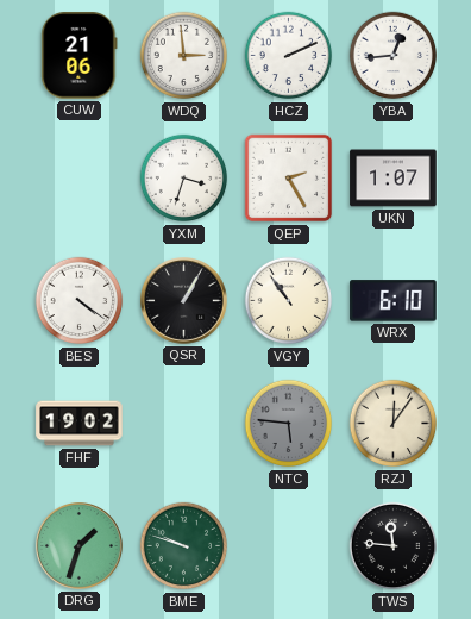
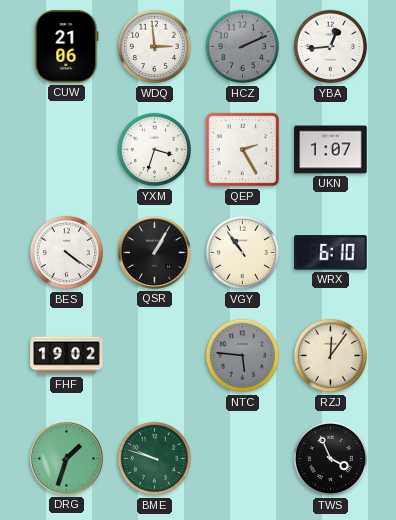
HCZ dial: white -> grey (243, 47)
TWS: 11:46 -> 3:56 (331, 459)
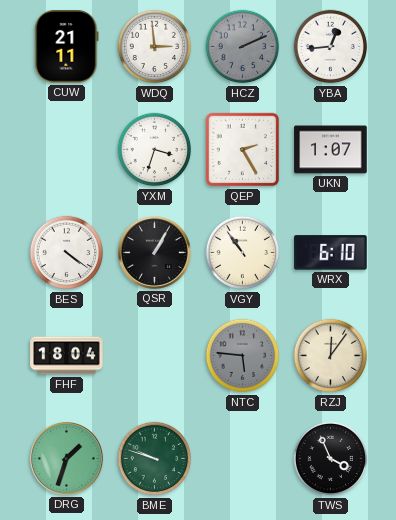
CUW: 21:06 -> 21:11 (67, 47)
FHF: 19:02 -> 18:04 (67, 356)
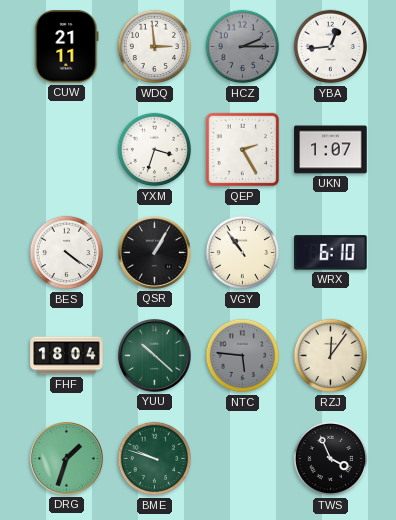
HCZ: 2:11 -> 2:15 (243, 47)
YUU: none -> 10:22 (155, 356)
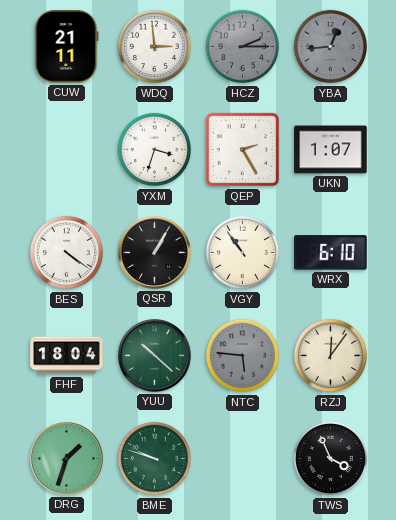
YBA dial: white -> grey (331, 47)
